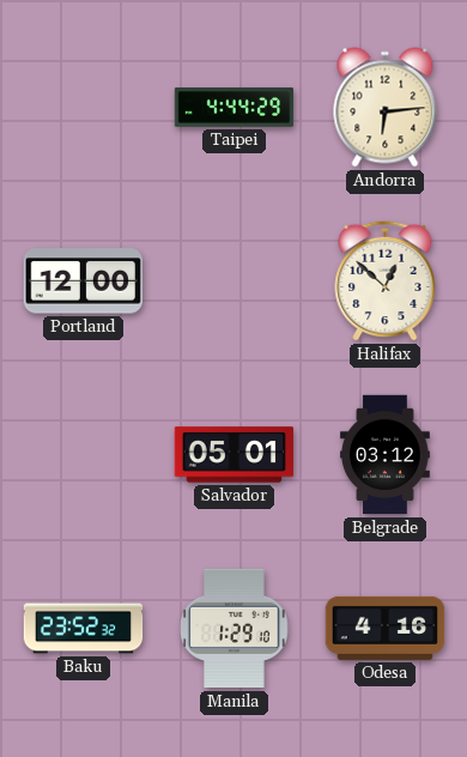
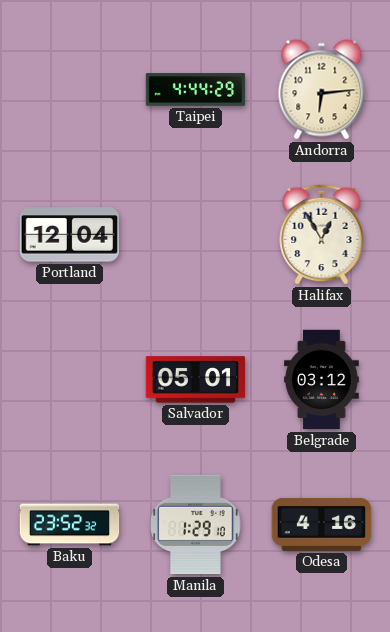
Portland: 12:00 -> 12:04 (70, 235)
Halifax: 12:52 -> 12:55 (322, 234)
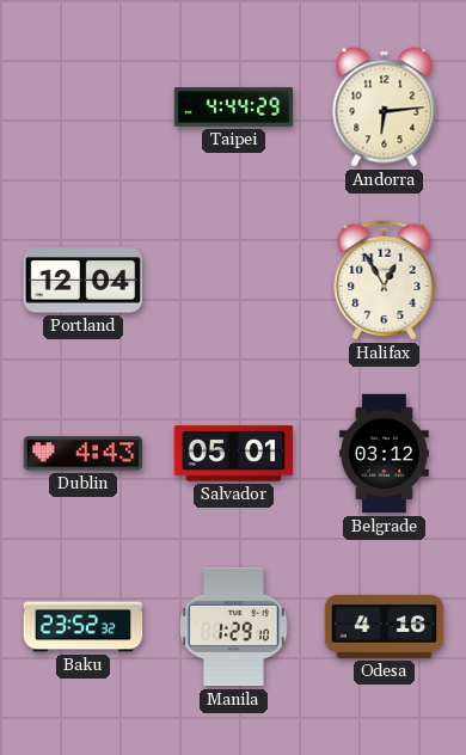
Dublin: none -> 4:43 (84, 454)
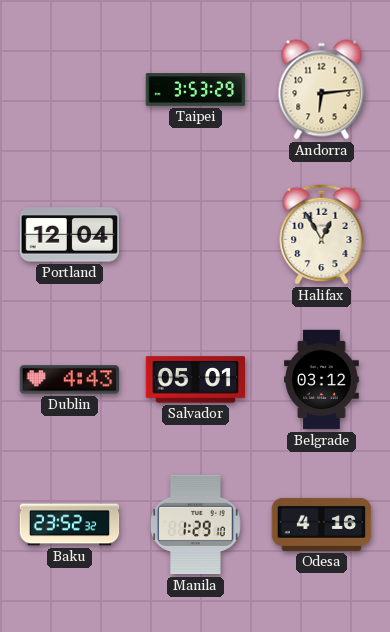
Taipei: 4:44 -> 3:53 (196, 90)
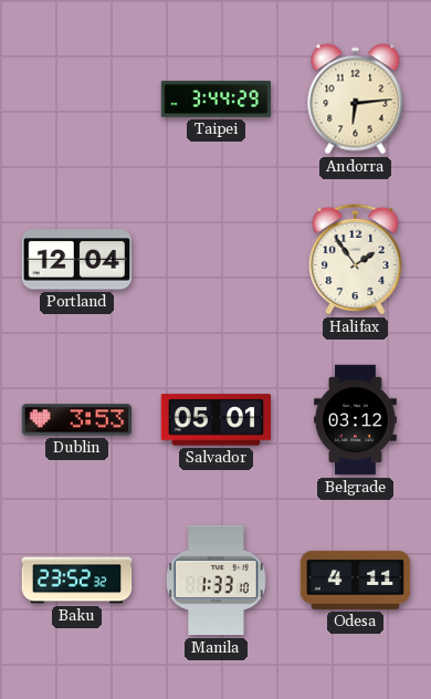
Taipei: 3:53 -> 3:44 (217, 100)
Halifax: 12:55 -> 1:54 (356, 259)
Dublin: 4:43 -> 3:53 (77, 420)
Manila: 1:29 -> 1:33 (217, 581)
Odesa: 4:16 -> 4:11 (356, 580)
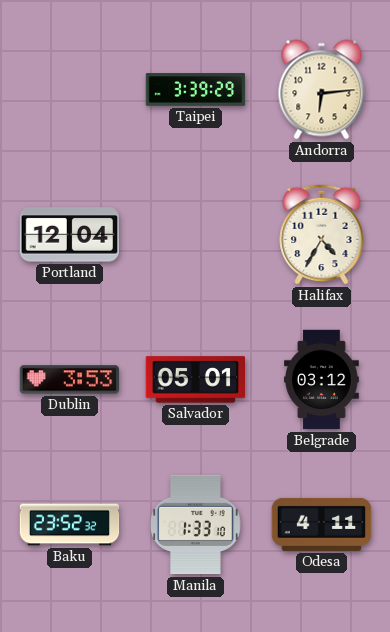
Taipei: 3:44 -> 3:39 (196, 90)
Halifax: 1:54 -> 4:35 (322, 234)
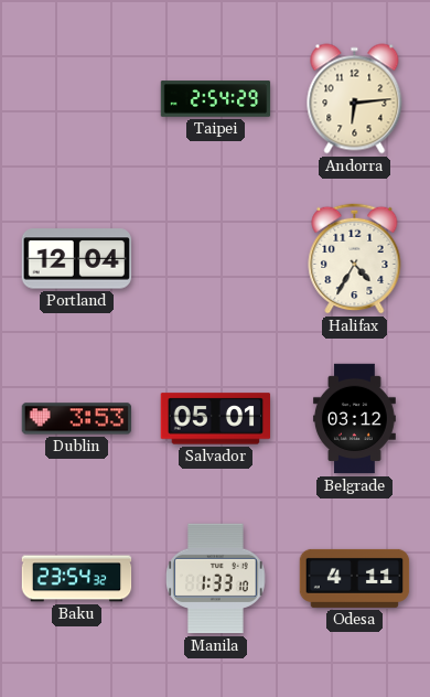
Taipei: 3:39 -> 2:54 (216, 99)
Baku: 23:52 -> 23:54 (77, 579)
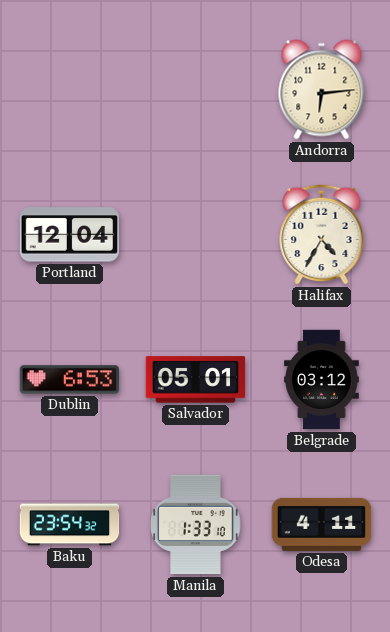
Taipei: 2:54 -> none (216, 99)
Dublin: 3:53 -> 6:53 (70, 380)
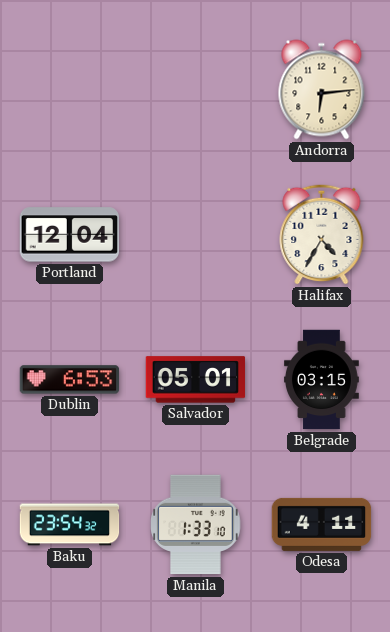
Belgrade: 03:12 -> 03:15 (321, 380)
